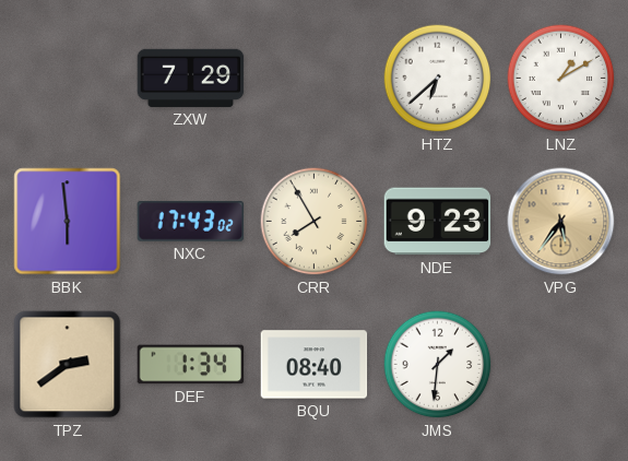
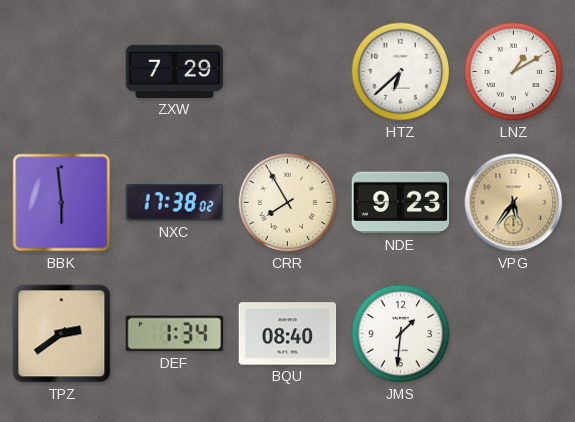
NXC: 17:43 -> 17:38 (175, 203)
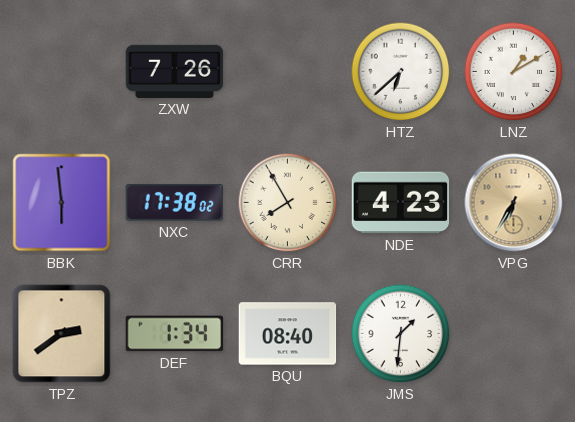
ZXW: 7:29 -> 7:26 (175, 71)
NDE: 9:23 -> 4:23 (401, 203)
VPG: 5:36 -> 6:35 (514, 203)
